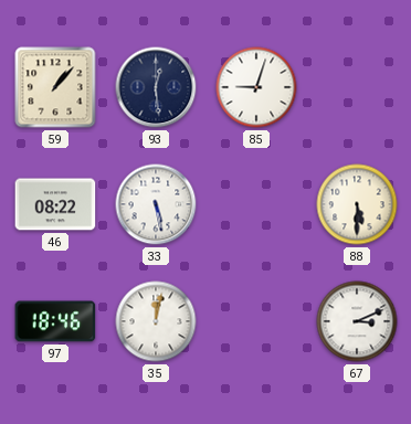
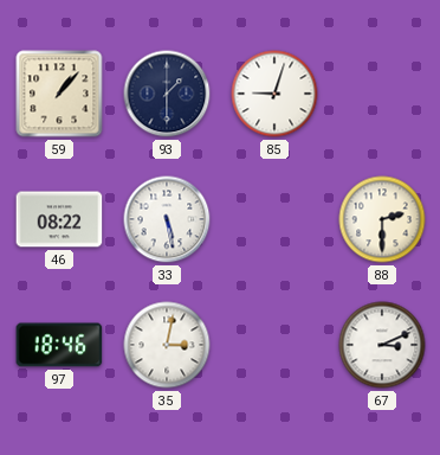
93: 12:29 -> 1:30 (167, 94)
88: 5:30 -> 2:30 (382, 219)
35: 12:02 -> 3:02 (167, 345)
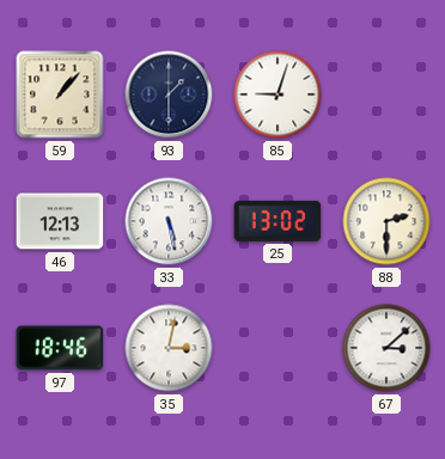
46: 08:22 -> 12:13 (60, 221)
25: none -> 13:02 (278, 221)
67: 3:11 -> 3:08 (386, 348)
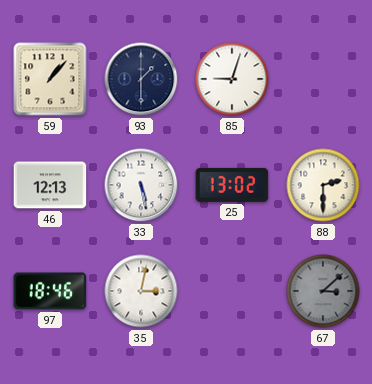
67 dial: white -> grey (323, 291)
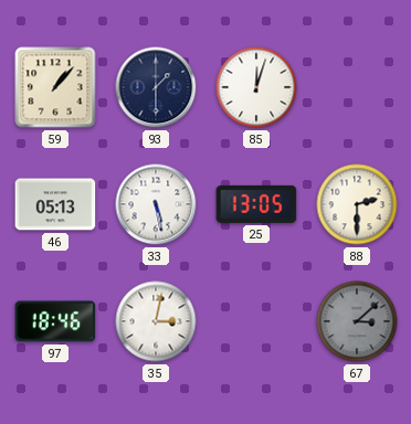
85: 9:03 -> 12:03 (256, 87)
46: 12:13 -> 05:13 (55, 204)
25: 13:02 -> 13:05 (256, 204)
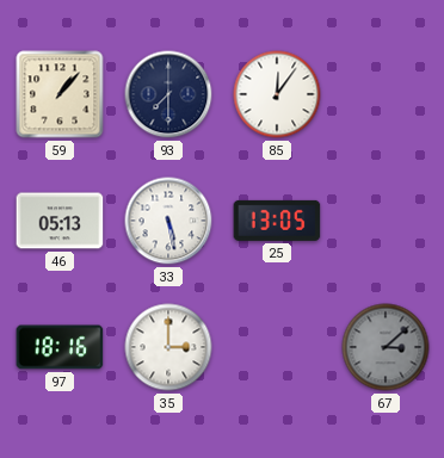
93: 1:30 -> 7:30 (168, 94)
85: 12:03 -> 12:06 (277, 94)
88: 2:30 -> none (357, 204)
97: 18:46 -> 18:16 (60, 347)
35: 3:02 -> 3:00 (168, 347)
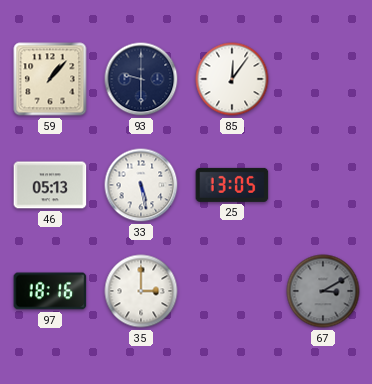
93: 7:30 -> 9:30 (141, 79)
67: 3:08 -> 3:10 (323, 291)
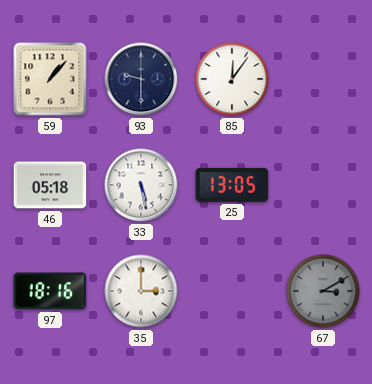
46: 05:13 -> 05:18 (50, 185)
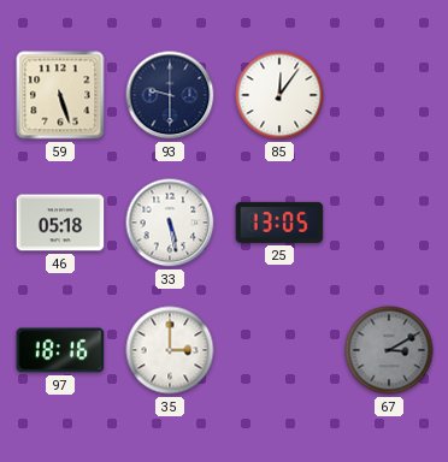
59: 1:07 -> 5:27 (60, 95)
